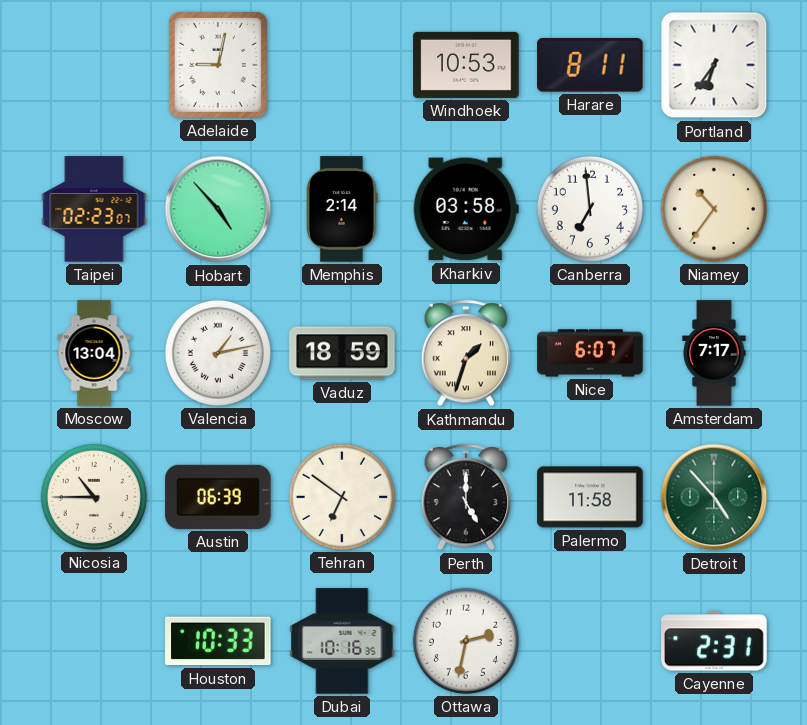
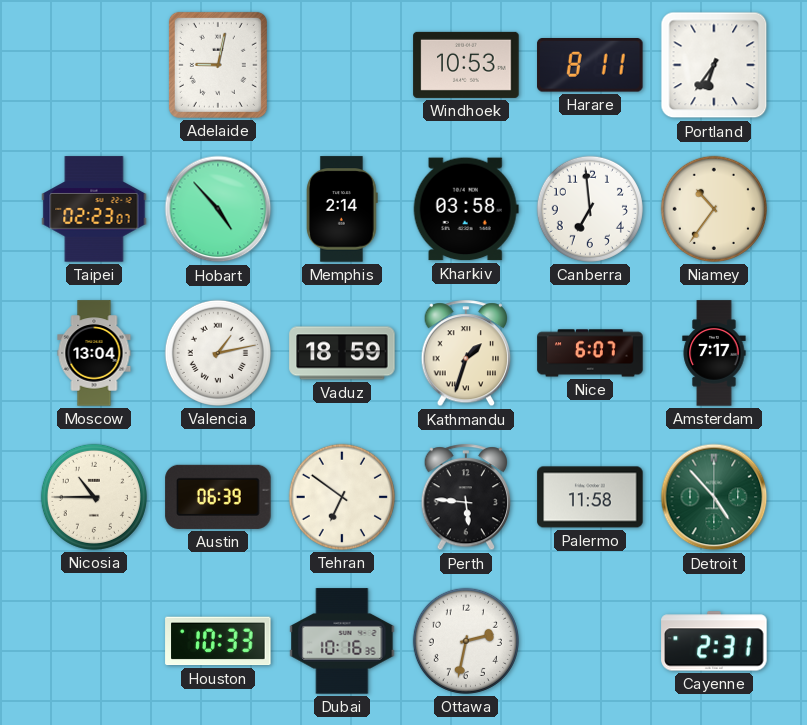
Perth: 5:00 -> 5:46 (466, 498)
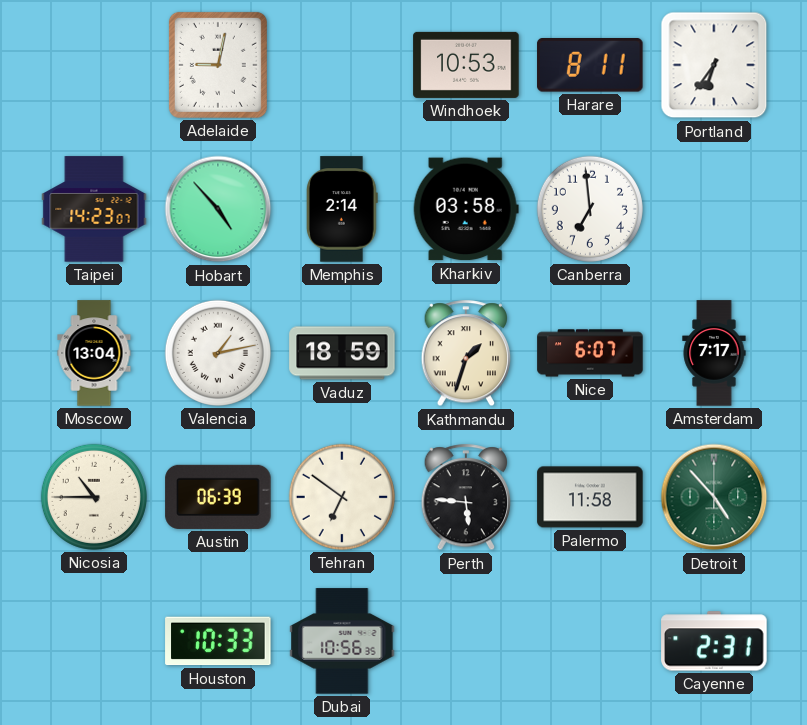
Taipei: 02:23 -> 14:23 (94, 209)
Niamey: 10:36 -> none (714, 209)
Dubai: 10:16 -> 10:56 (342, 641)
Ottawa: 2:32 -> none (466, 641)
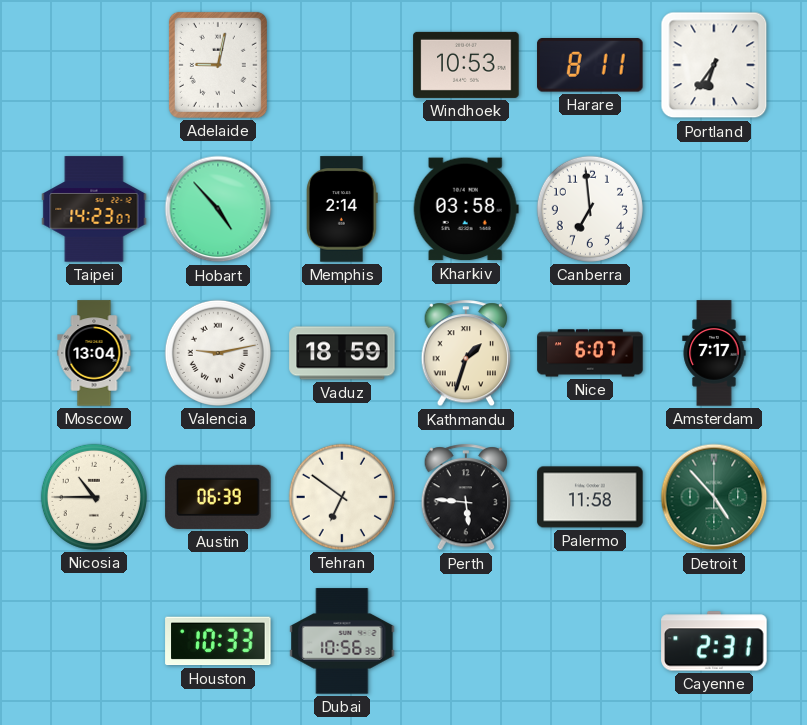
Valencia: 1:13 -> 9:13 (218, 353)
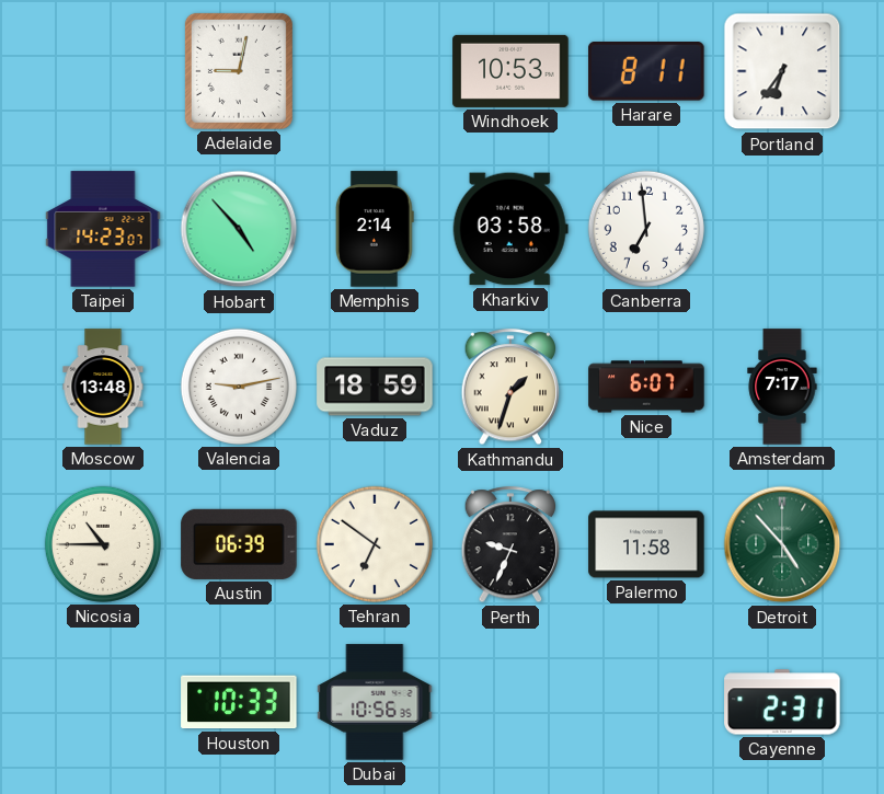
Moscow: 13:04 -> 13:48 (103, 387)
Perth: 5:46 -> 9:34 (510, 545)
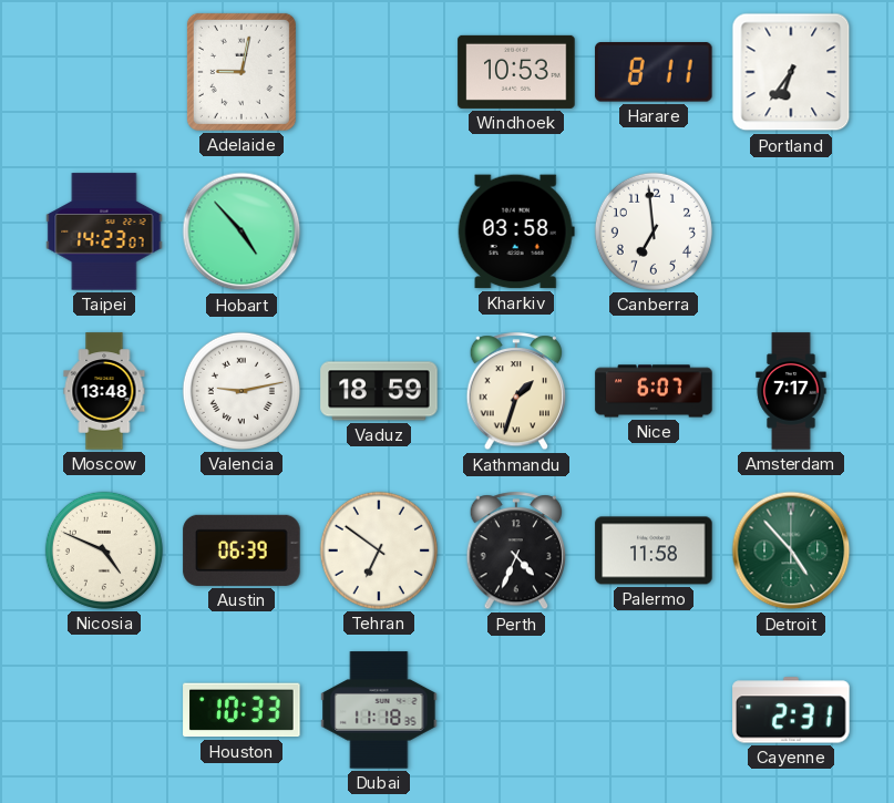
Memphis: 2:14 -> none (376, 229)
Nicosia: 10:45 -> 4:49 (104, 550)
Perth: 9:34 -> 4:34 (516, 552)
Dubai: 10:56 -> 11:18 (379, 710)
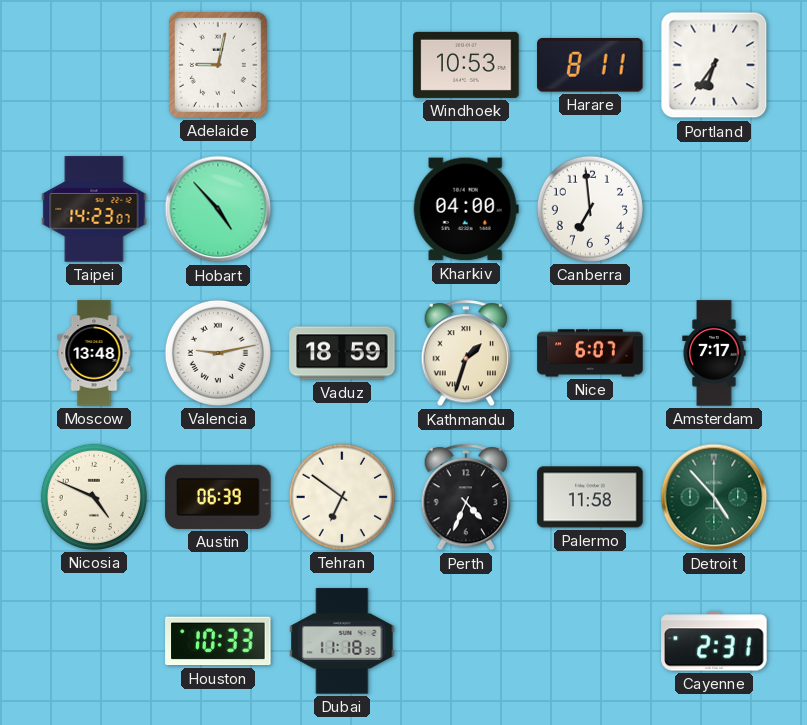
Kharkiv: 03:58 -> 04:00 (466, 209)
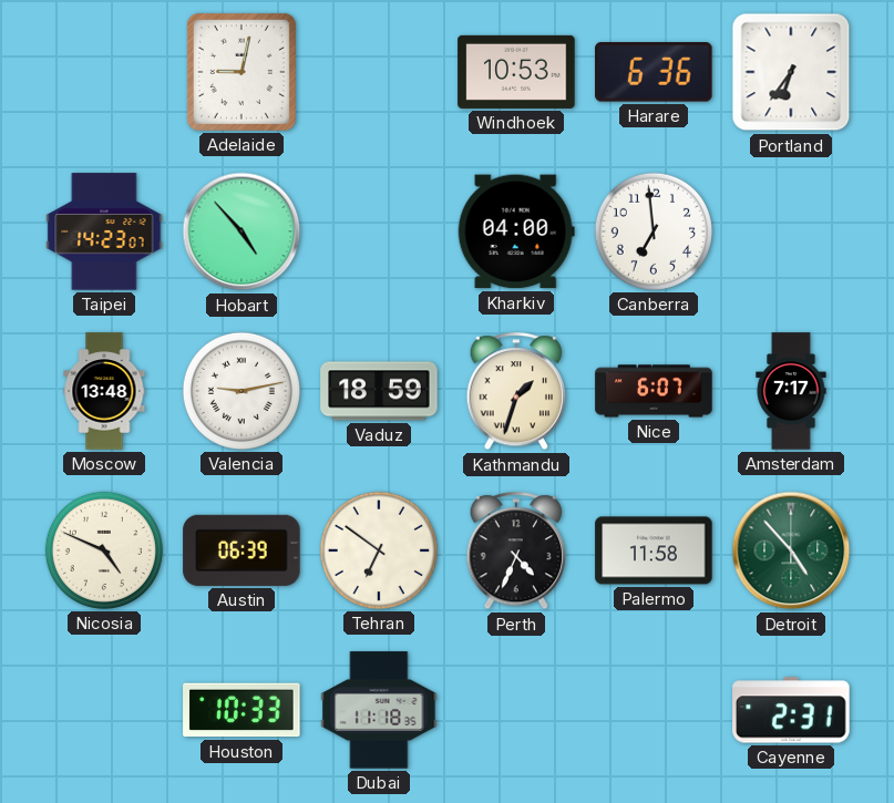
Harare: 8:11 -> 6:36 (654, 72)
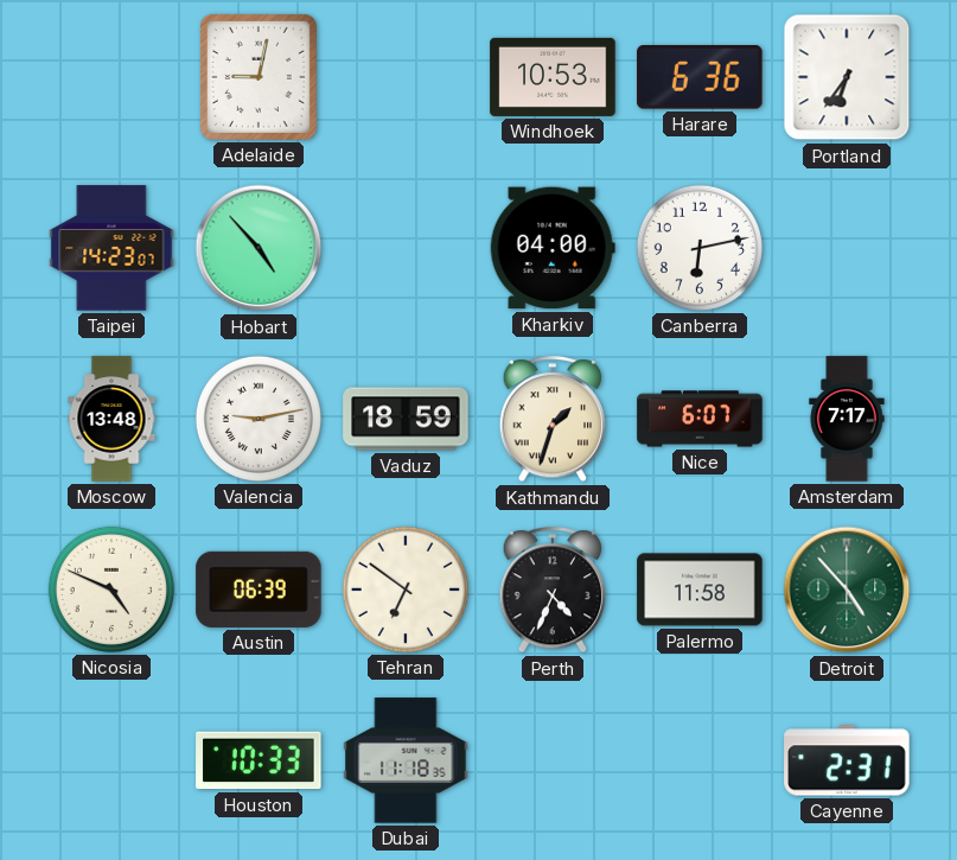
Canberra: 6:59 -> 6:13 (700, 248)
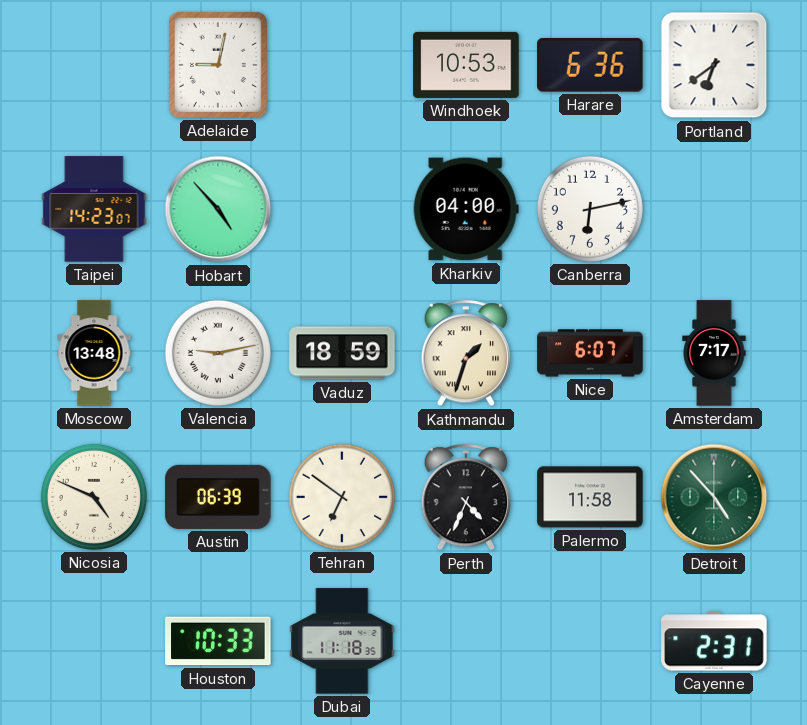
Portland: 6:36 -> 6:39 (714, 65)
